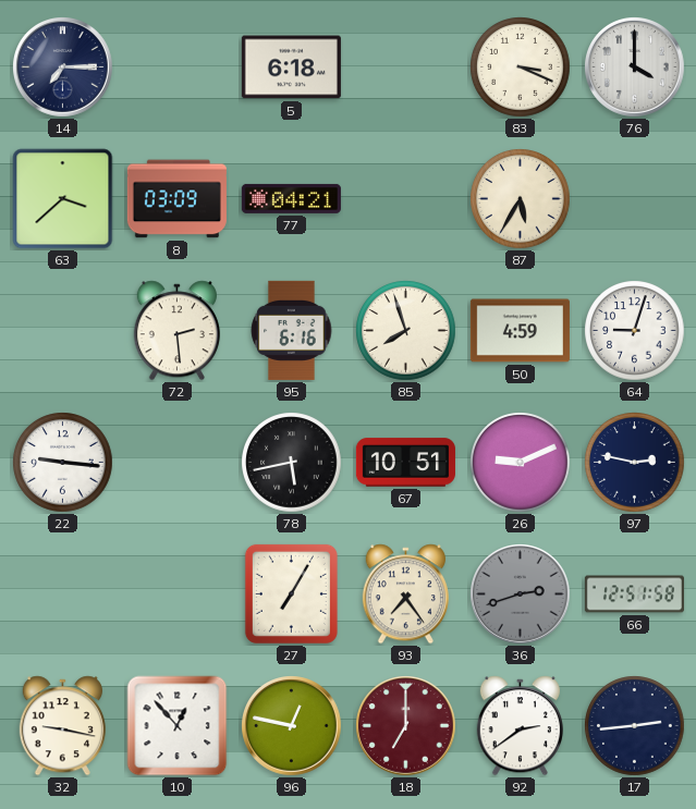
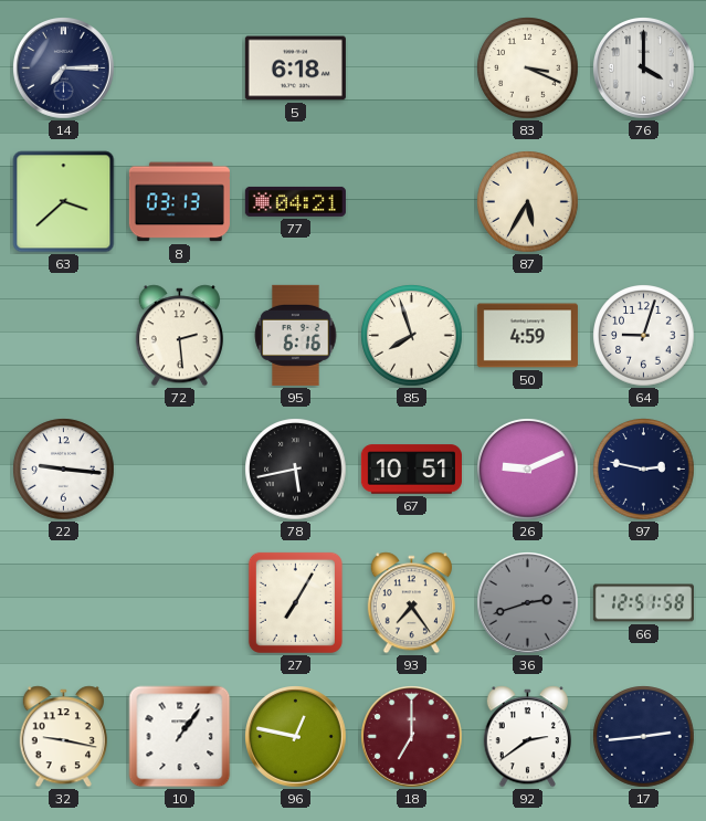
8: 03:09 -> 03:13 (179, 202)
10: 12:53 -> 1:06 (180, 737)
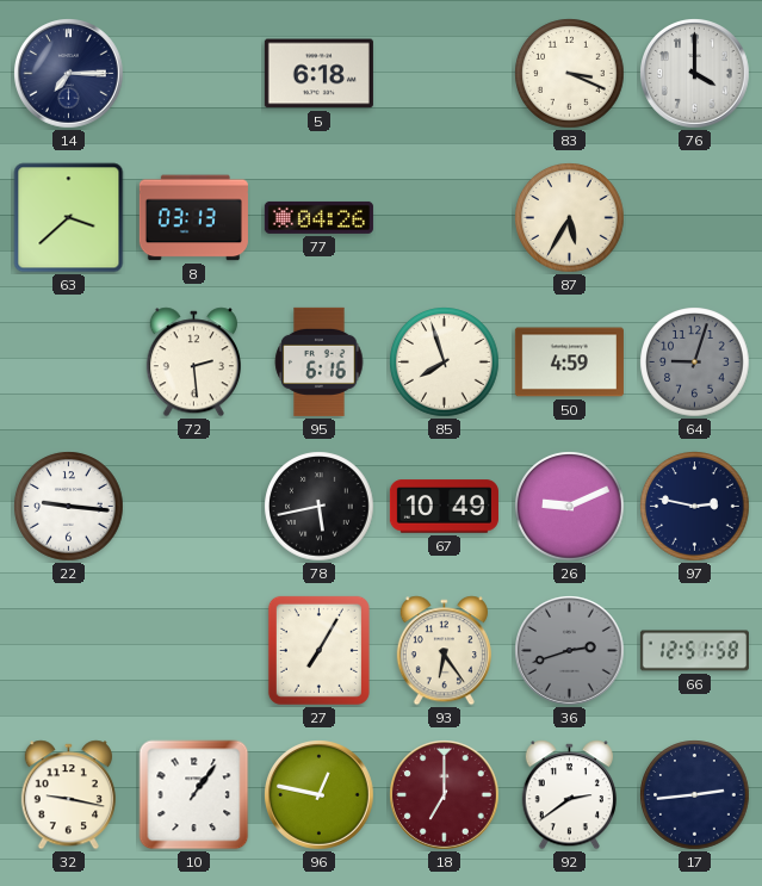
77: 04:21 -> 04:26 (318, 217)
64 dial: white -> grey (695, 363)
67: 10:51 -> 10:49 (444, 507)
93: 7:24 -> 6:24 (444, 651)
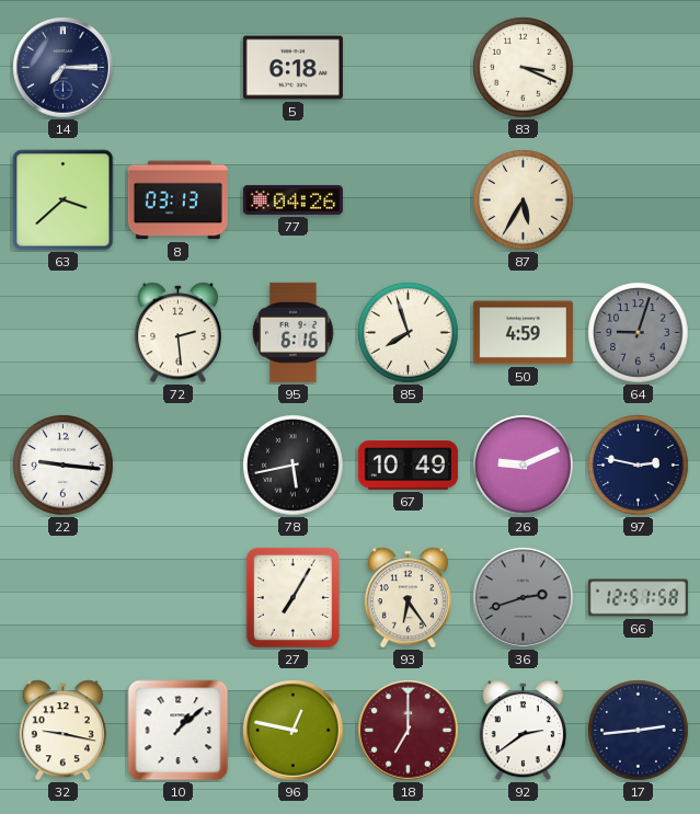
76: 4:00 -> none (695, 74)
10: 1:06 -> 1:08 (179, 731)
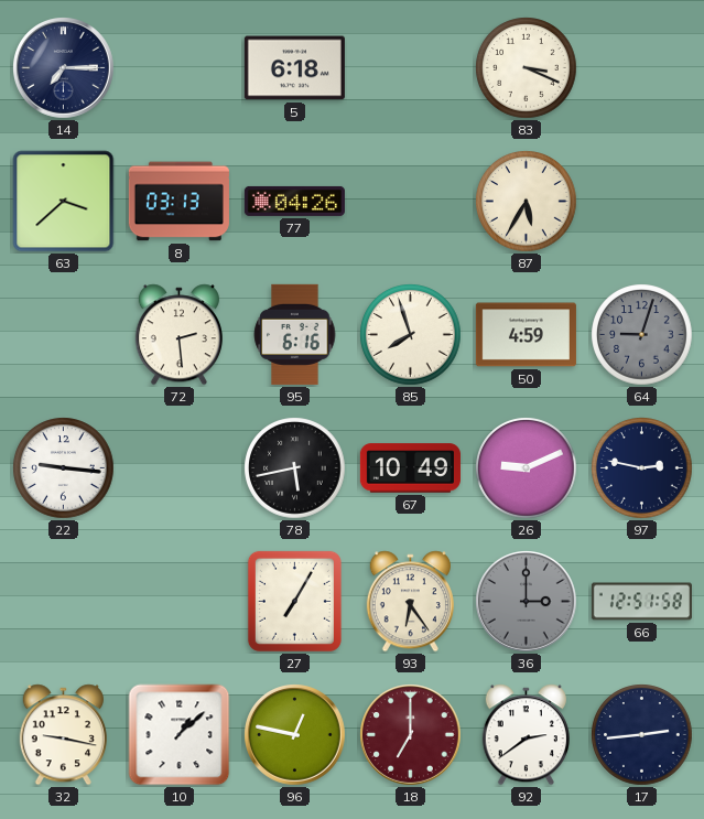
36: 2:42 -> 3:00 (527, 602)
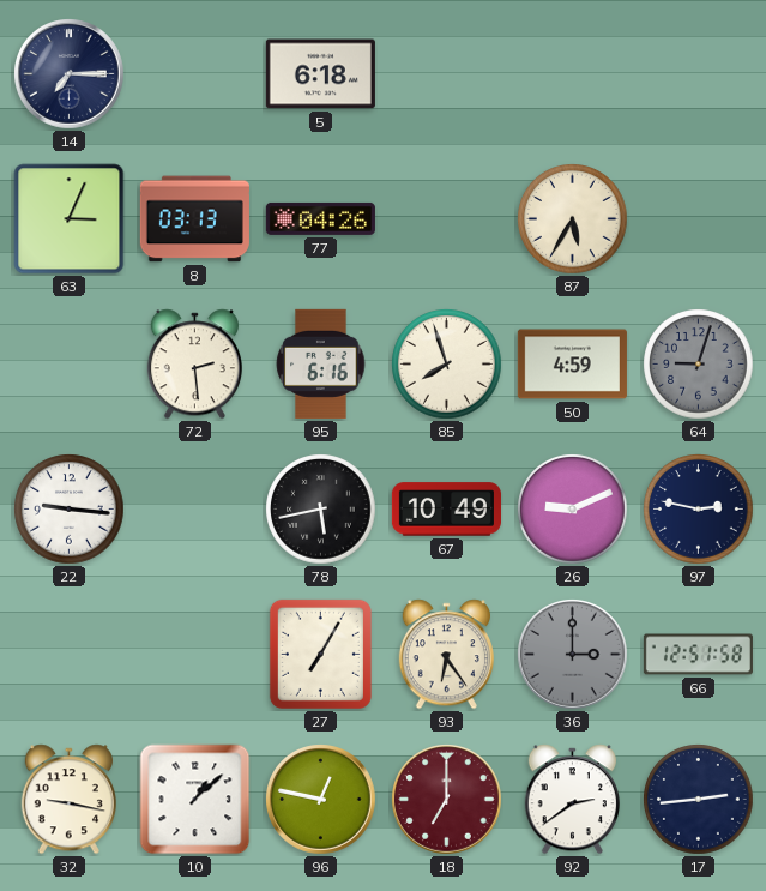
83: 3:19 -> none (527, 68)
63: 3:38 -> 3:04 (70, 219)
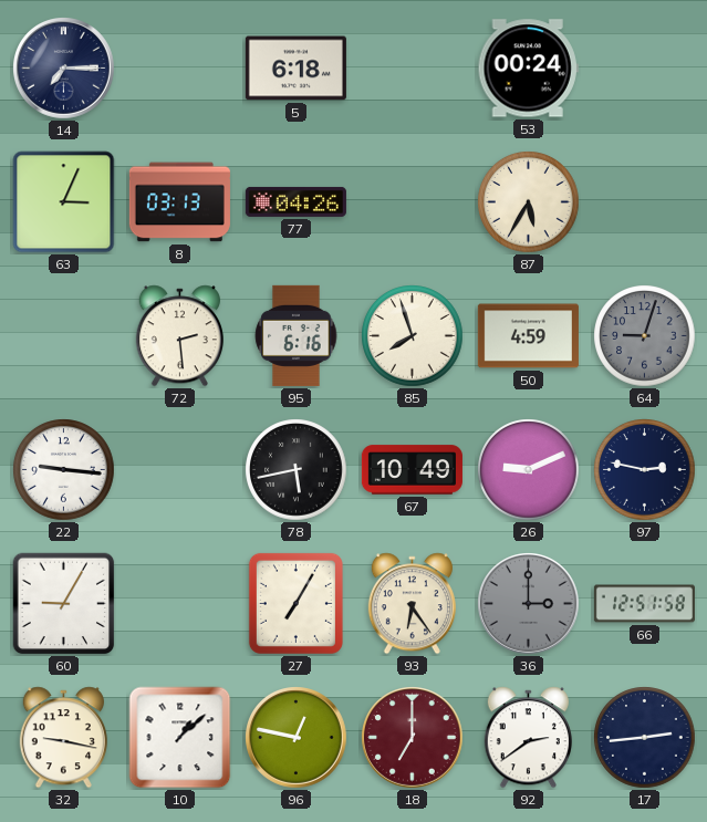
53: none -> 00:24 (528, 69)
60: none -> 9:05 (64, 604)
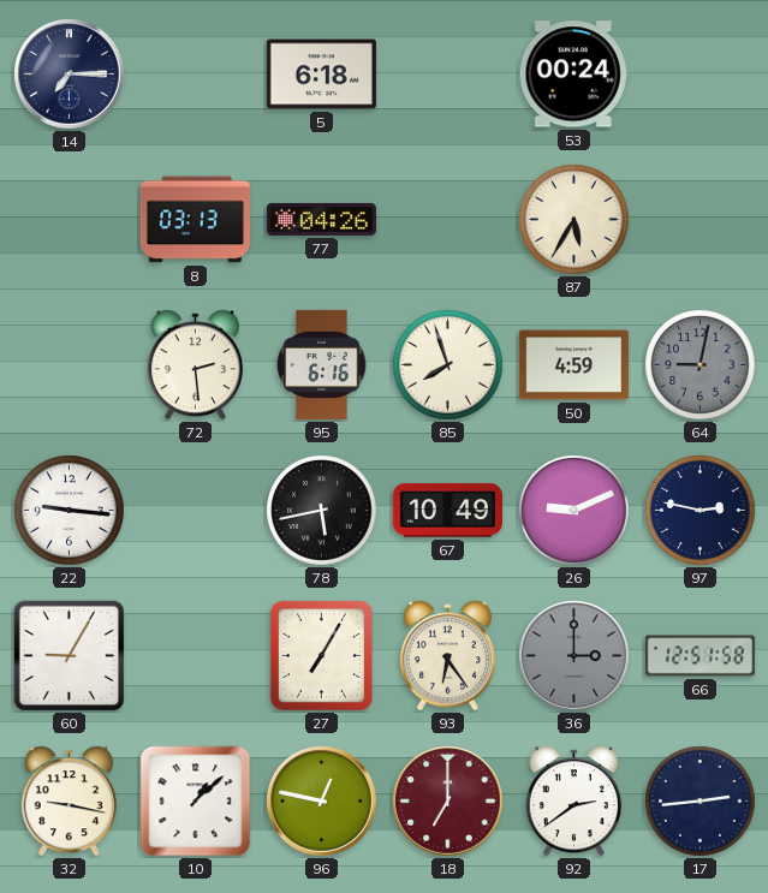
63: 3:04 -> none (64, 202)
64: 9:03 -> 9:02 (701, 365)
